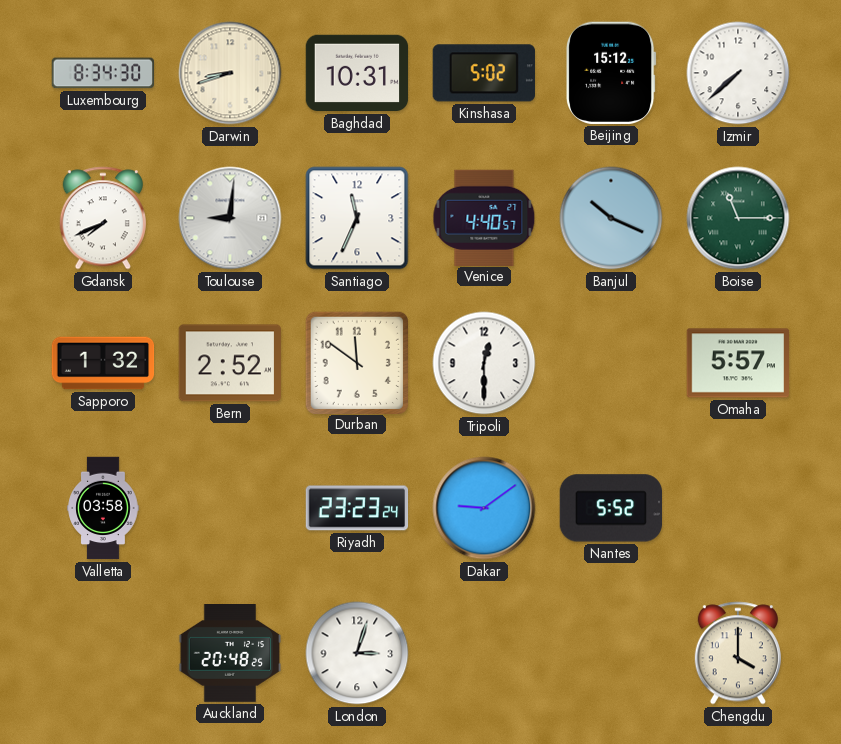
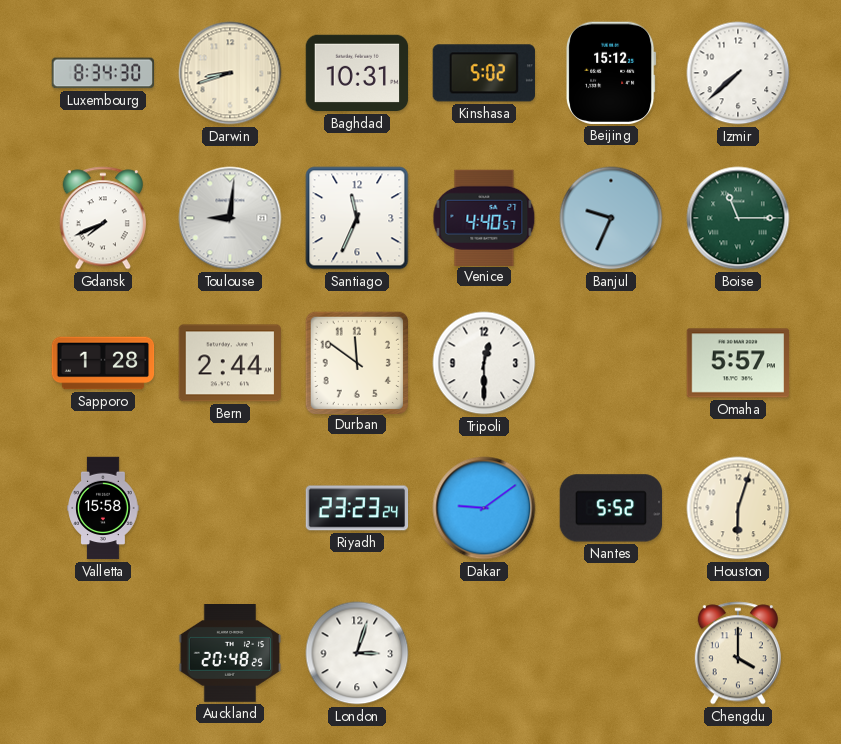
Banjul: 10:19 -> 9:34 (611, 218)
Sapporo: 1:32 -> 1:28 (103, 363)
Bern: 2:52 -> 2:44 (230, 363)
Valletta: 03:58 -> 15:58 (103, 508)
Houston: none -> 6:03 (738, 508)
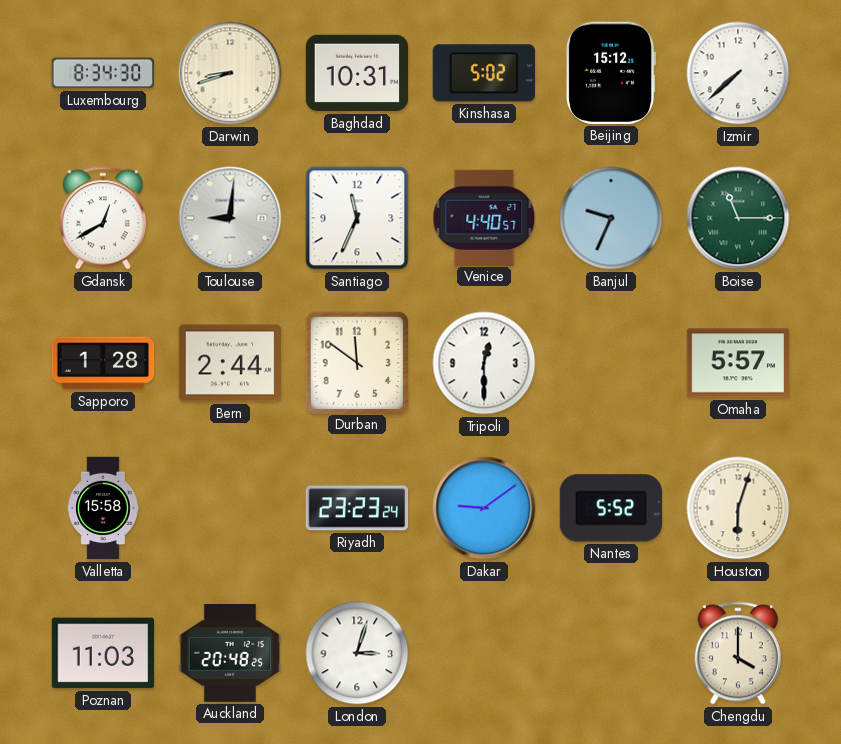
Gdansk: 7:41 -> 12:40 (103, 218)
Poznan: none -> 11:03 (103, 653)
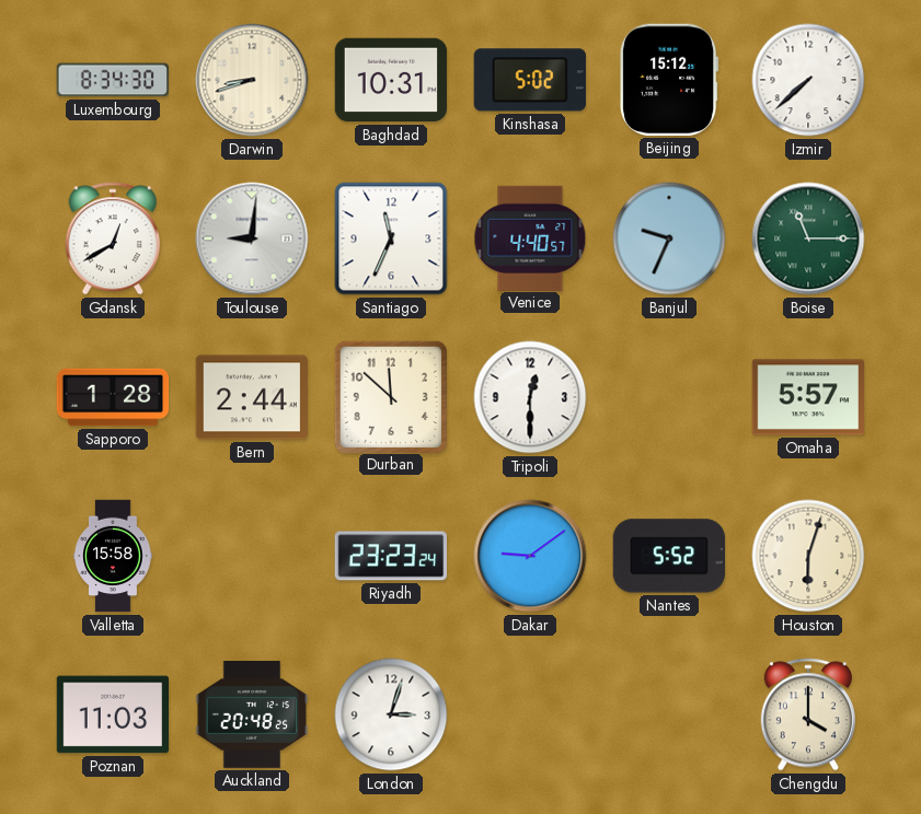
Durban: 11:51 -> 11:52 (390, 396)
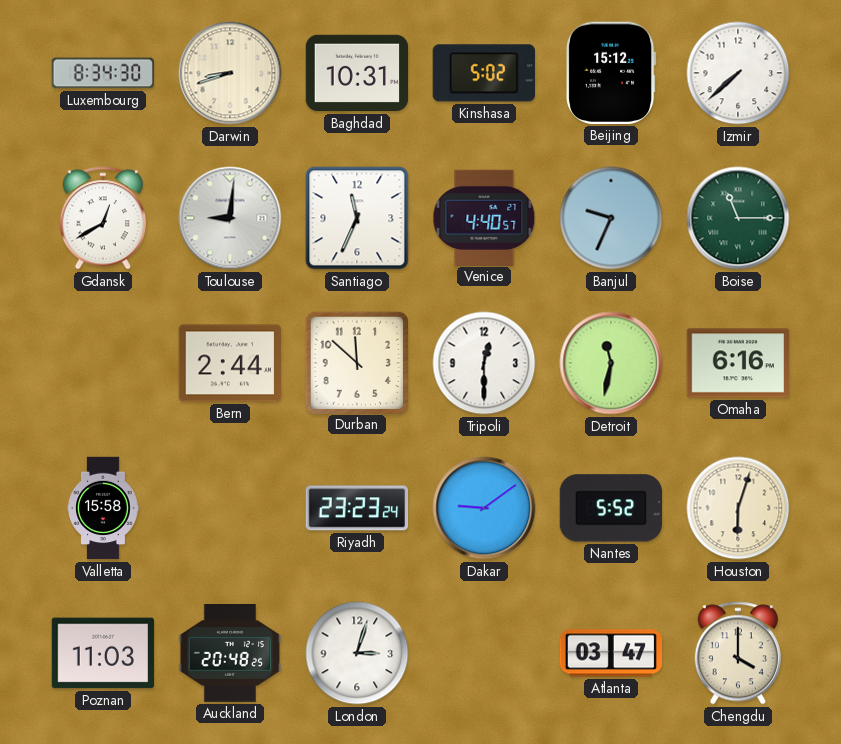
Sapporo: 1:28 -> none (113, 397)
Detroit: none -> 11:32 (611, 363)
Omaha: 5:57 -> 6:16 (738, 363)
Atlanta: none -> 03:47 (611, 653)
